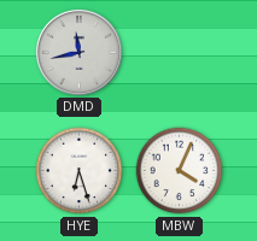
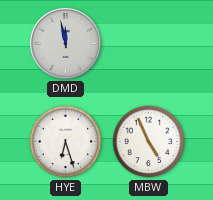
DMD: 11:43 -> 11:58 (65, 43)
MBW: 4:04 -> 4:56 (149, 142)
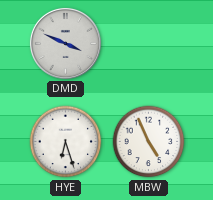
DMD: 11:58 -> 3:49 (65, 43)
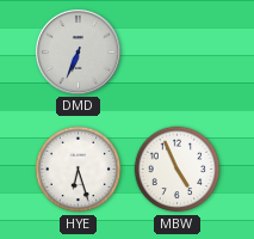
DMD: 3:49 -> 6:34 (78, 51)
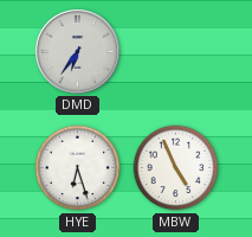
DMD: 6:34 -> 6:36 (77, 51)
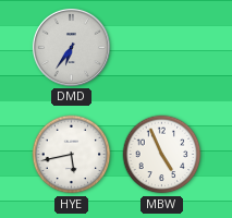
HYE: 6:27 -> 5:43 (72, 155)
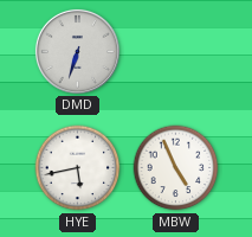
DMD: 6:36 -> 6:33 (77, 51)
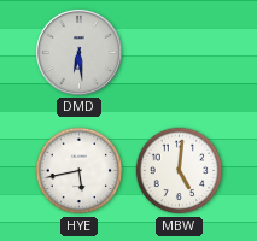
DMD: 6:33 -> 6:29 (78, 52)
MBW: 4:56 -> 5:01 (180, 171)
